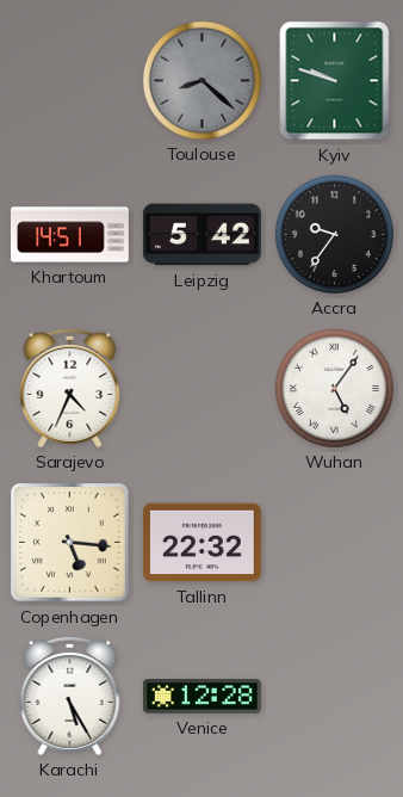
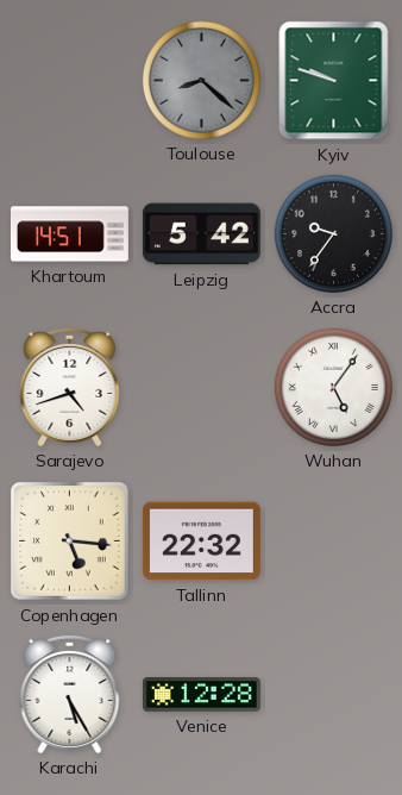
Sarajevo: 4:34 -> 4:42 (70, 387)
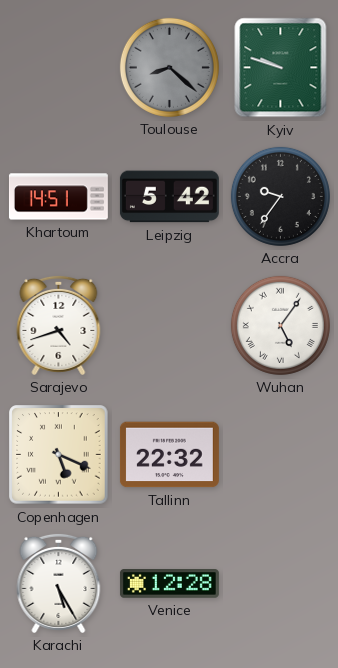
Copenhagen: 5:16 -> 5:19 (59, 455)
